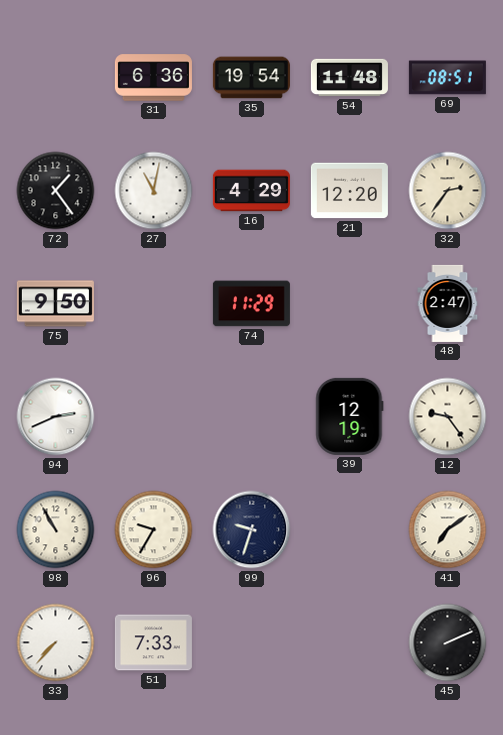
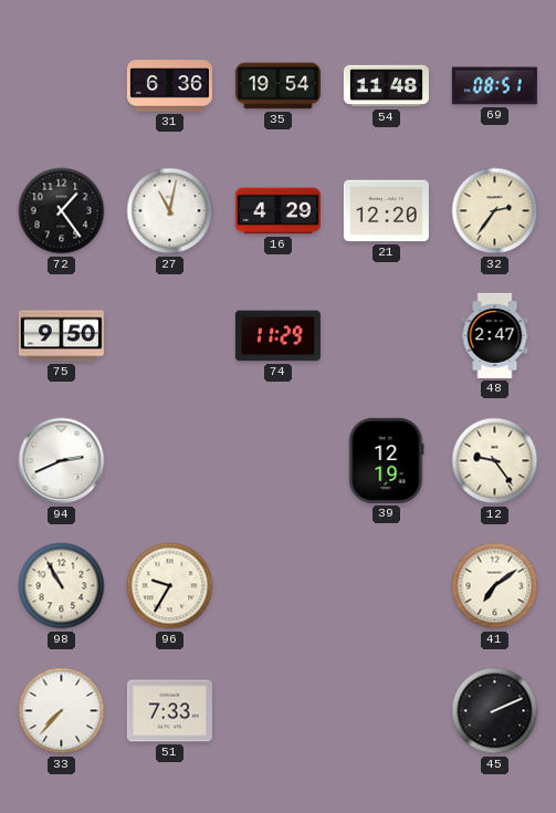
99: 9:33 -> none (252, 530)
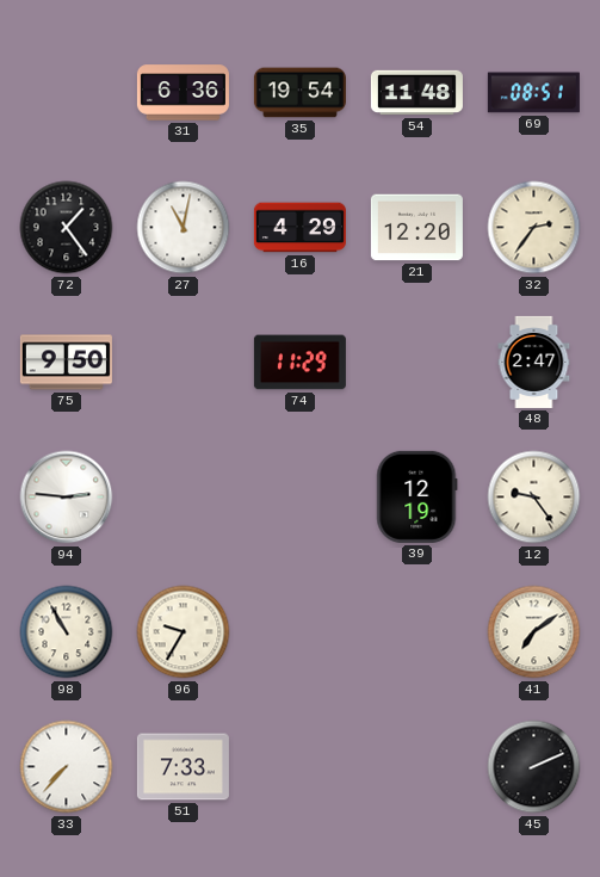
94: 2:41 -> 2:46 (67, 498)
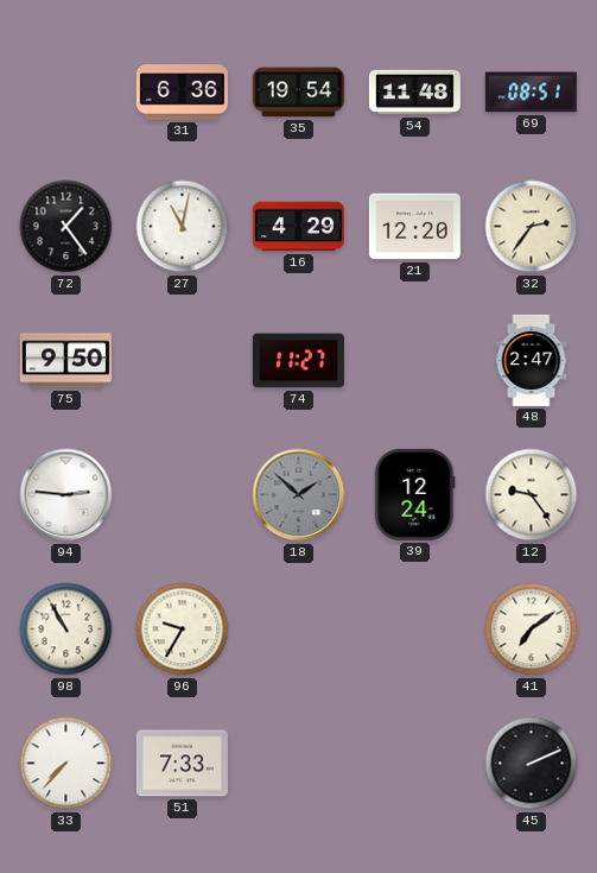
74: 11:29 -> 11:27 (298, 361)
18: none -> 1:52 (299, 495)
39: 12:19 -> 12:24 (415, 494)
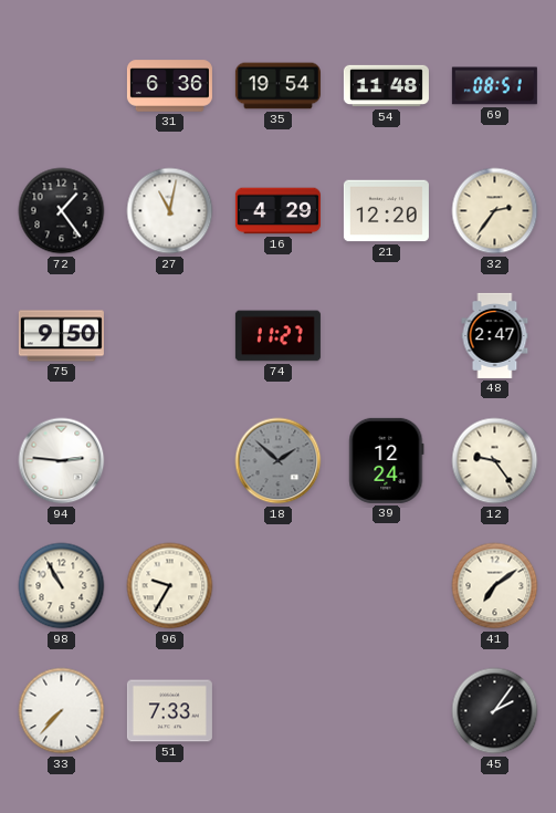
45: 2:11 -> 2:06 (495, 711)
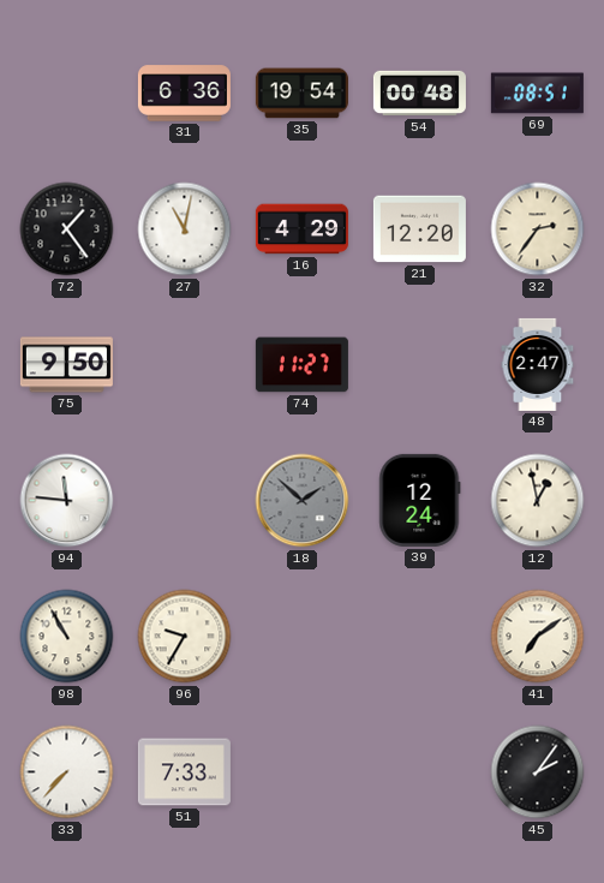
54: 11:48 -> 00:48 (419, 94)
94: 2:46 -> 11:46 (67, 501)
12: 9:24 -> 12:58 (538, 501)
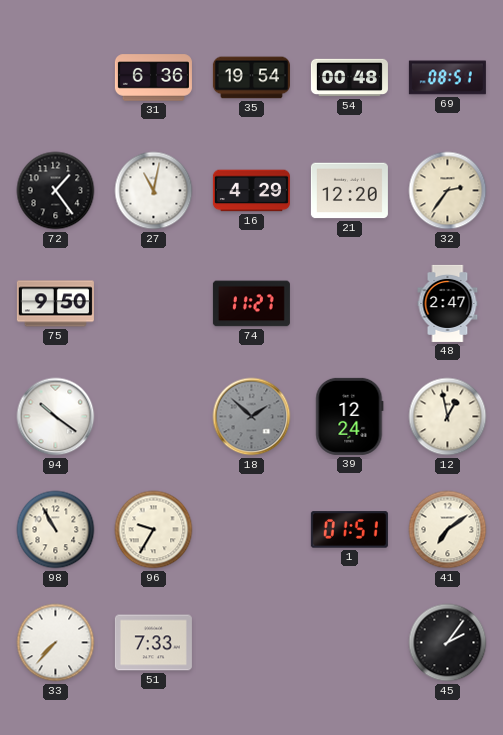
94: 11:46 -> 10:21 (56, 417)
1: none -> 01:51 (349, 530)
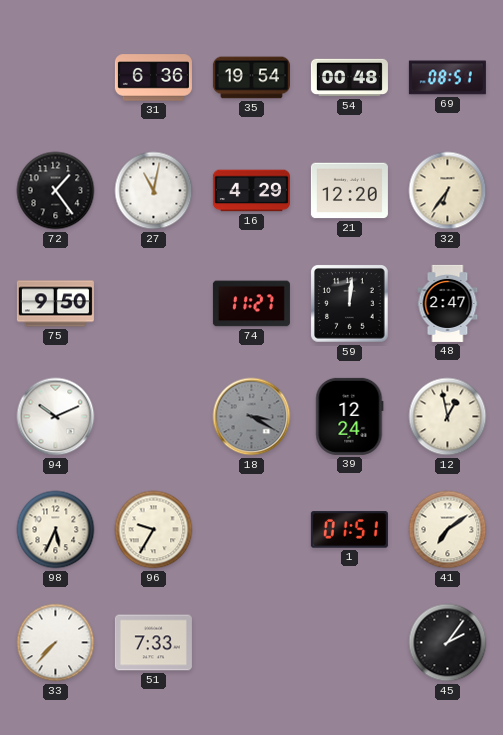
32: 2:36 -> 6:36 (448, 191)
59: none -> 12:01 (350, 304)
94: 10:21 -> 10:11 (56, 417)
18: 1:52 -> 3:20 (252, 417)
98: 10:55 -> 5:34 (56, 530)
